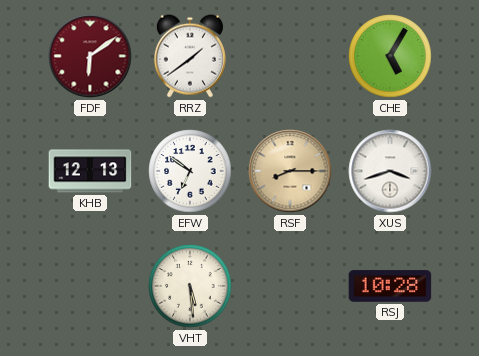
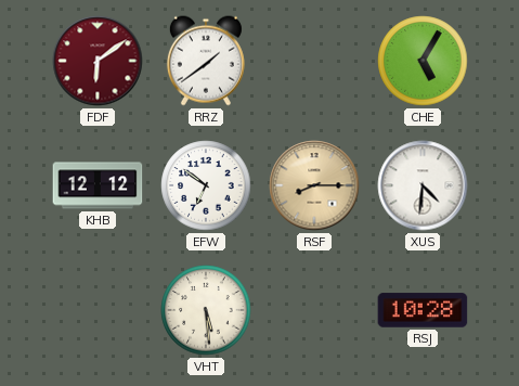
KHB: 12:13 -> 12:12 (98, 185)
XUS: 3:42 -> 4:31 (423, 185)
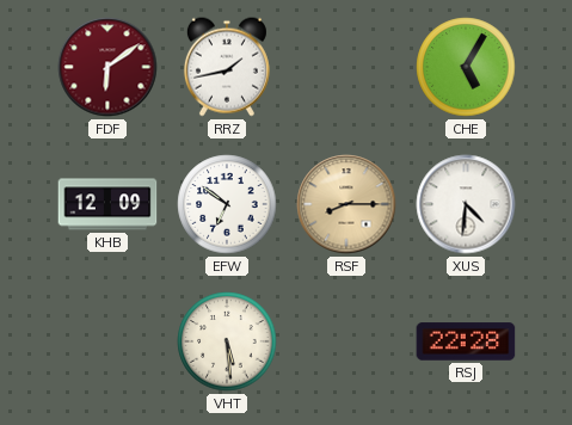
RRZ: 1:39 -> 1:43 (227, 67)
KHB: 12:12 -> 12:09 (107, 204)
RSJ: 10:28 -> 22:28 (466, 341)
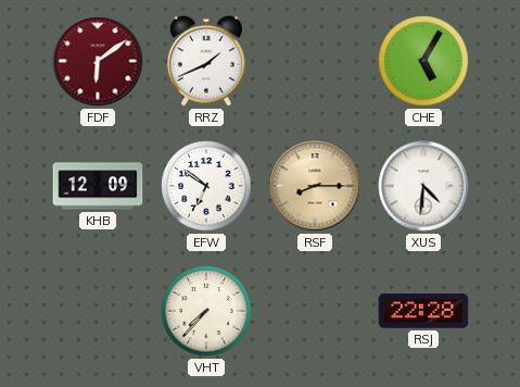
RRZ: 1:43 -> 1:41 (206, 61)
VHT: 5:29 -> 7:37 (206, 311)
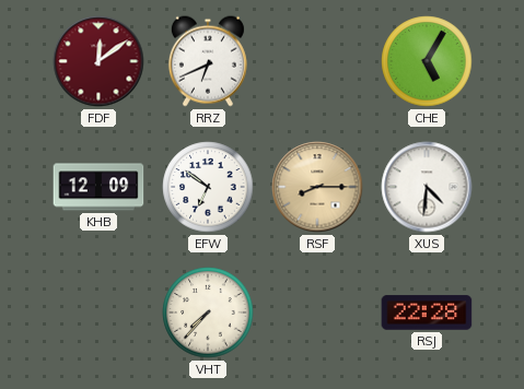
FDF: 6:09 -> 12:09 (98, 61)
RRZ: 1:41 -> 6:41 (208, 61)
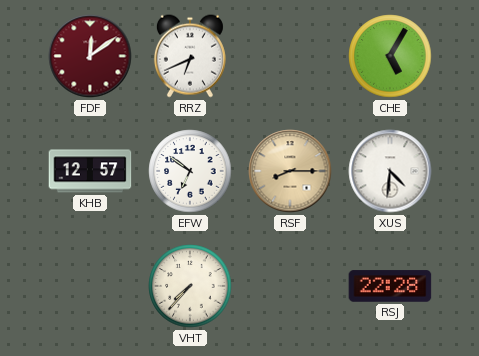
KHB: 12:09 -> 12:57 (90, 171)
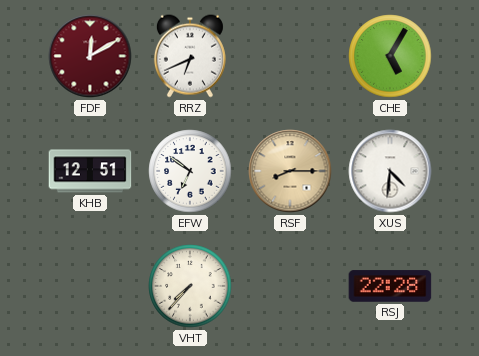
FDF: 12:09 -> 12:10 (90, 56)
KHB: 12:57 -> 12:51 (90, 171)
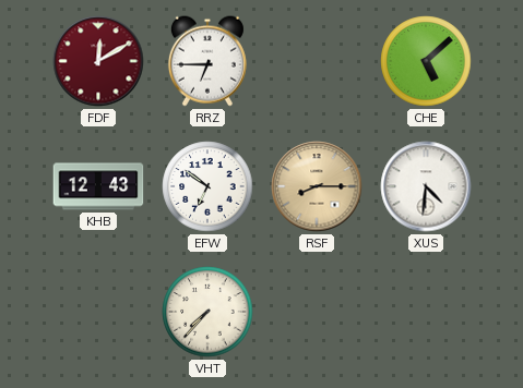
RRZ: 6:41 -> 6:45 (207, 61)
CHE: 5:05 -> 5:08 (426, 61)
KHB: 12:51 -> 12:43 (98, 186)
RSJ: 22:28 -> none (390, 286)
